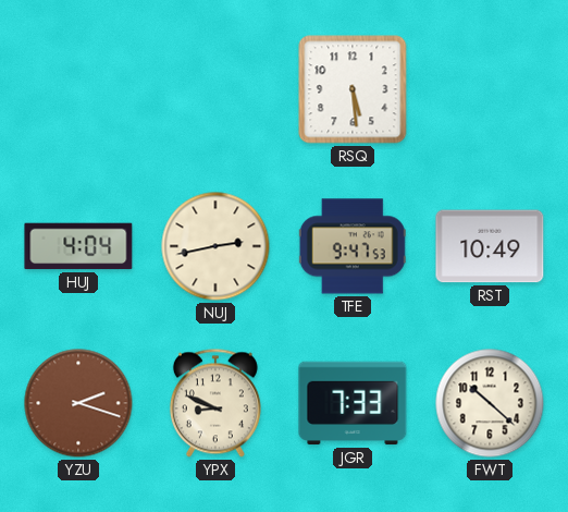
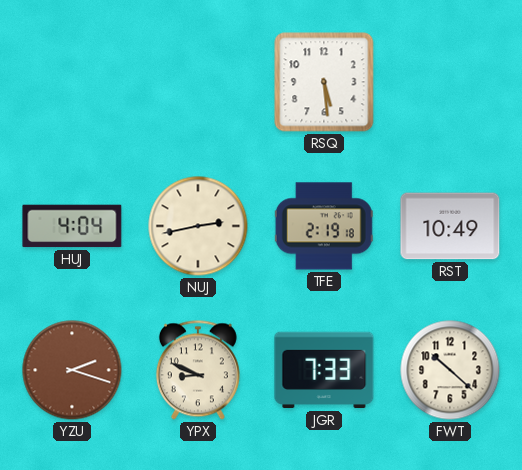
TFE: 9:47 -> 2:19 (324, 226)
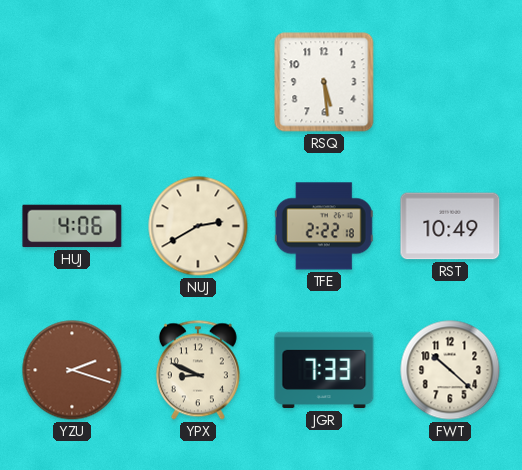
HUJ: 4:04 -> 4:06 (72, 226)
NUJ: 2:43 -> 2:40 (198, 226)
TFE: 2:19 -> 2:22 (324, 226)
